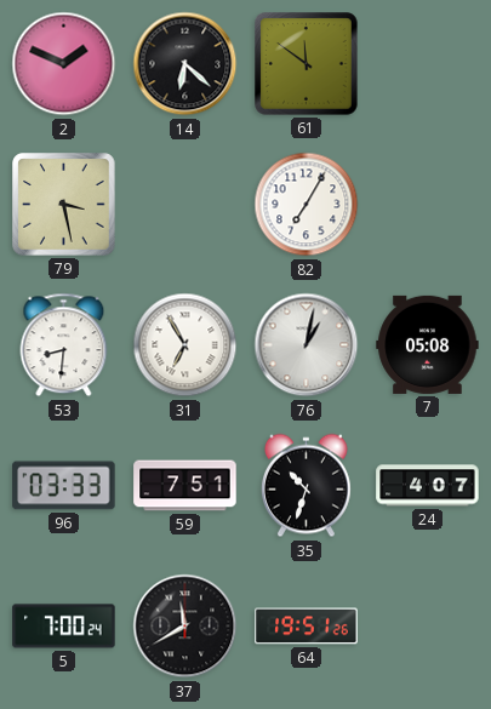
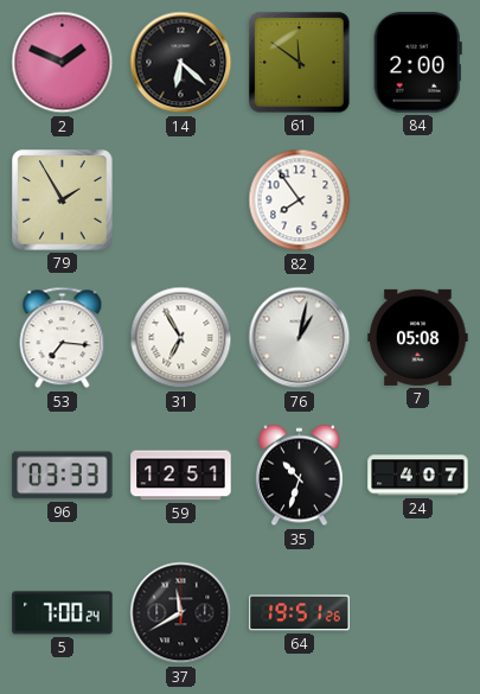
84: none -> 2:00 (417, 63)
79: 3:28 -> 1:55 (63, 200)
82: 7:05 -> 7:54 (300, 200)
53: 8:31 -> 7:16 (63, 338)
59: 7:51 -> 12:51 (181, 476)
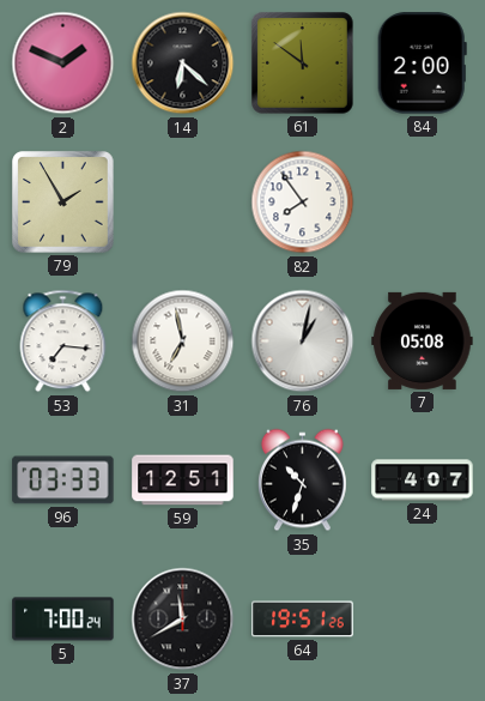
31: 6:55 -> 6:58 (183, 342)
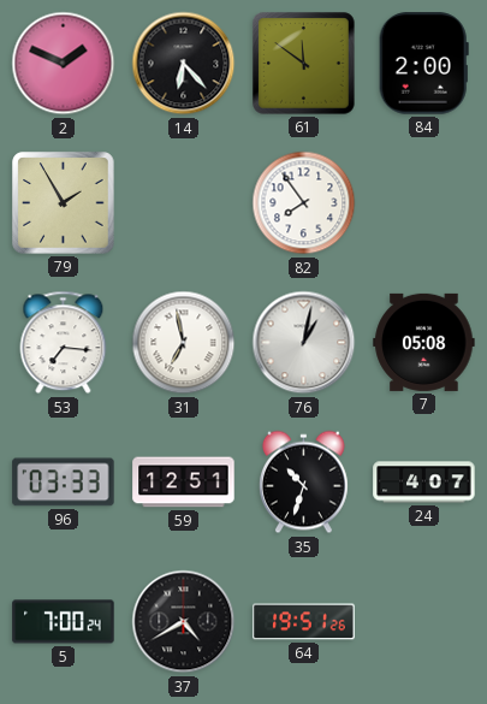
14: 6:22 -> 6:23 (184, 64)
37: 11:40 -> 4:40 (184, 622)
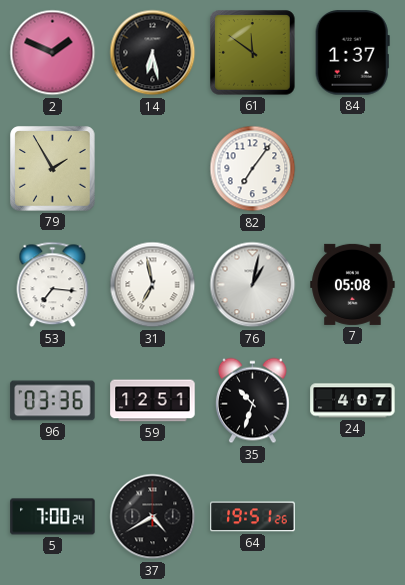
14: 6:23 -> 6:28 (153, 53)
84: 2:00 -> 1:37 (352, 53)
82: 7:54 -> 7:06 (253, 169)
96: 03:33 -> 03:36 (53, 401)
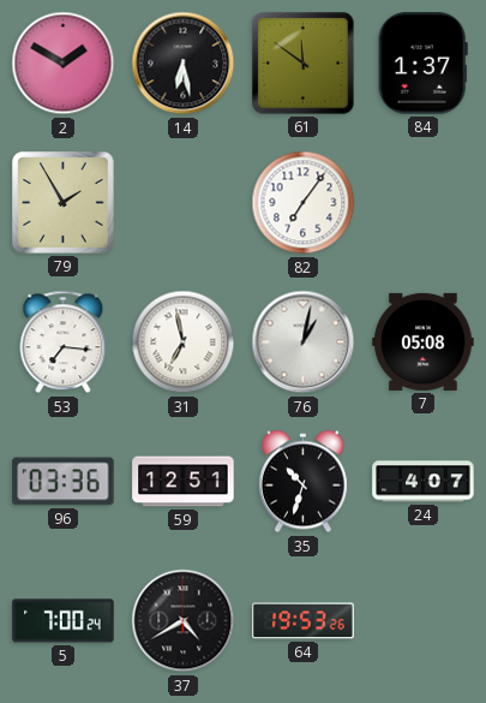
2: 1:49 -> 1:50 (64, 64)
64: 19:51 -> 19:53 (304, 621)
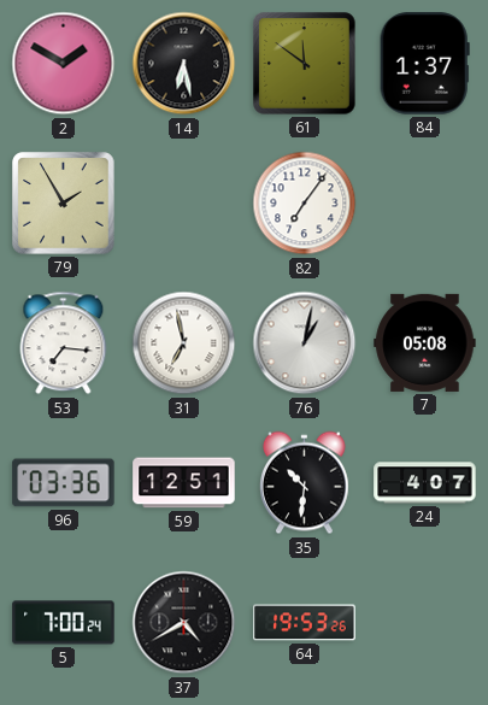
35: 10:33 -> 10:31 (304, 483)
